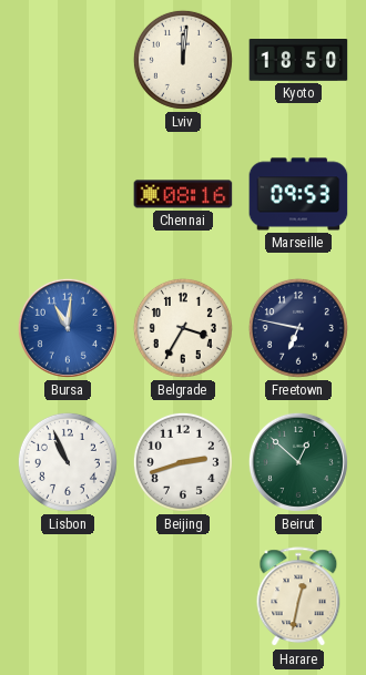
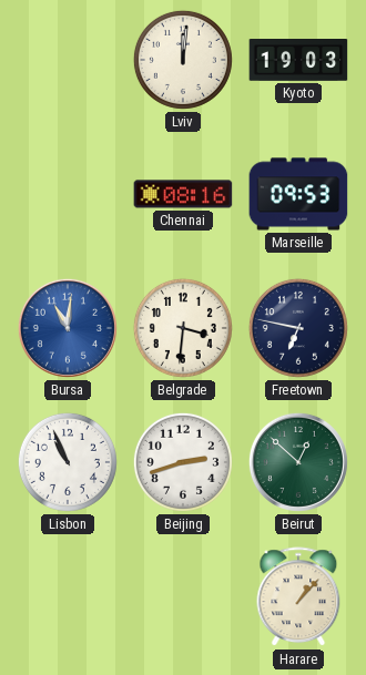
Kyoto: 18:50 -> 19:03 (298, 61)
Belgrade: 3:35 -> 3:31 (183, 328)
Harare: 12:32 -> 1:07 (298, 597)
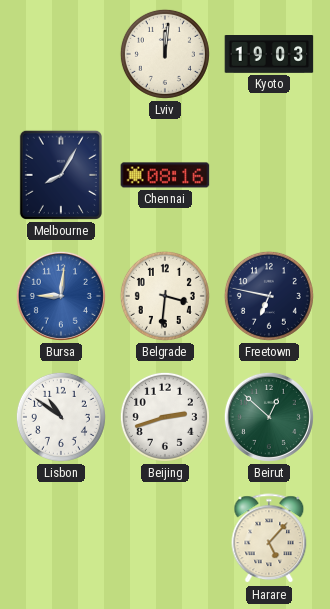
Melbourne: none -> 8:05 (61, 175)
Marseille: 09:53 -> none (298, 194)
Bursa: 11:01 -> 9:01 (61, 296)
Lisbon: 10:56 -> 10:51 (61, 417)
Harare: 1:07 -> 5:07 (269, 539)
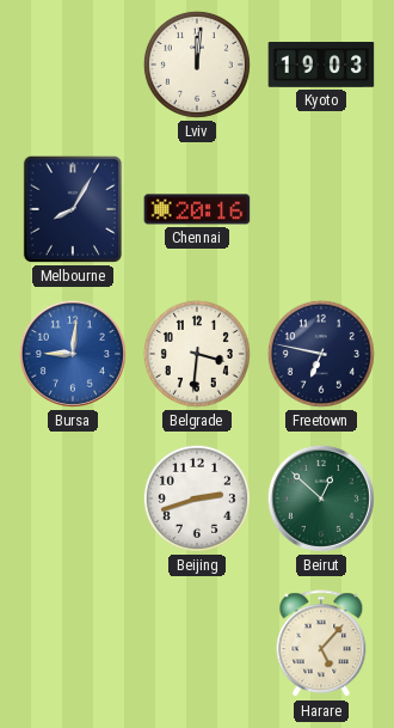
Chennai: 08:16 -> 20:16 (197, 209)
Lisbon: 10:51 -> none (61, 417)
